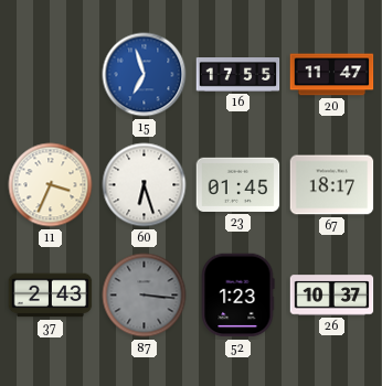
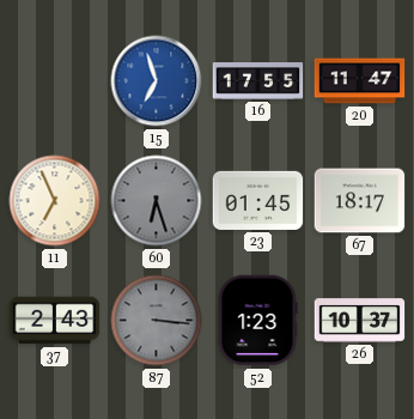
11: 3:34 -> 6:56 (55, 201)
60 dial: white -> grey (157, 201)
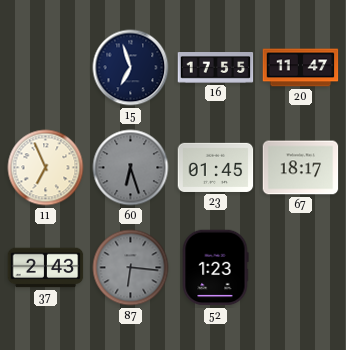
15 dial: blue -> navy (131, 68)
87: 3:16 -> 6:16 (131, 268)
26: 10:37 -> none (360, 321)
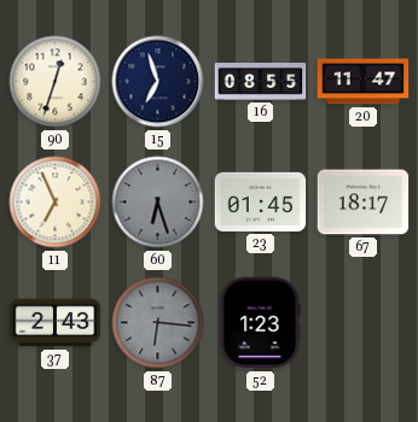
90: none -> 12:33 (56, 82)
16: 17:55 -> 08:55 (261, 82)
